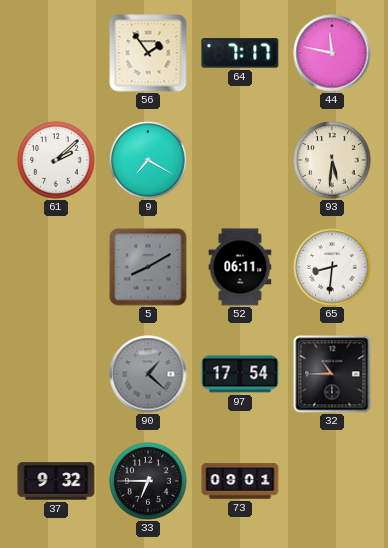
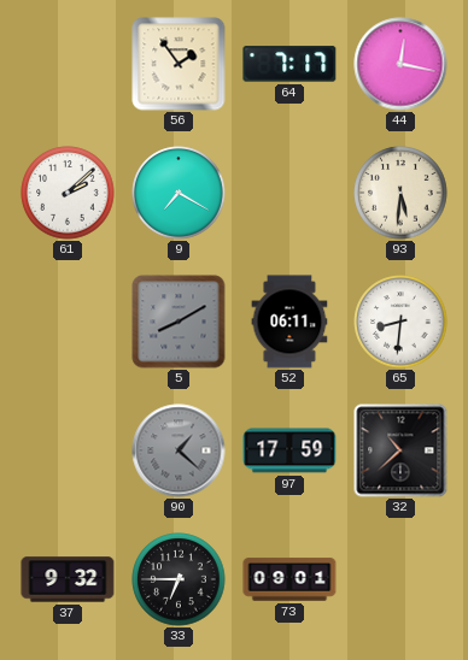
44: 11:47 -> 12:17 (400, 64)
97: 17:54 -> 17:59 (289, 450)
32: 10:45 -> 10:38 (400, 450)
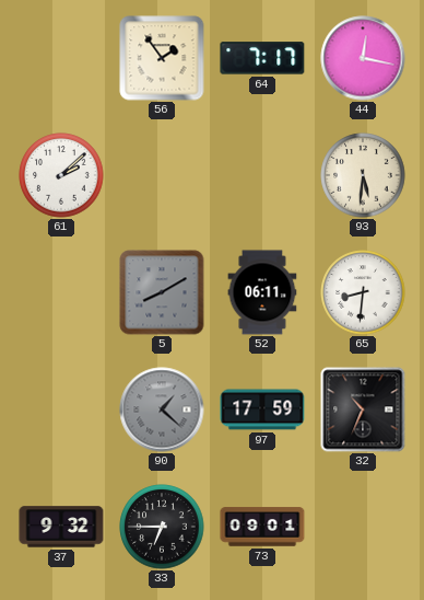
9: 7:20 -> none (179, 193)
32: 10:38 -> 10:34 (363, 409)
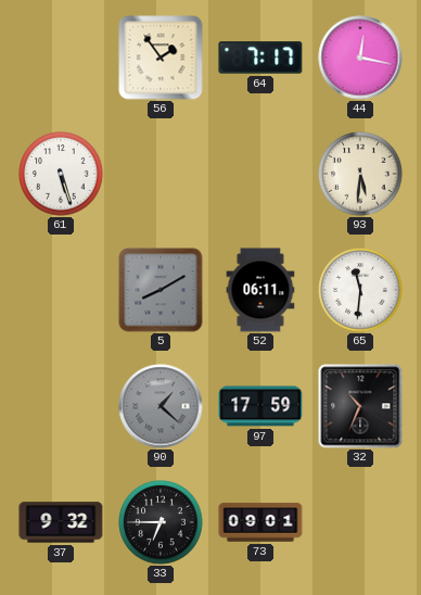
61: 2:08 -> 5:27 (61, 174)
65: 8:31 -> 11:31 (360, 290)
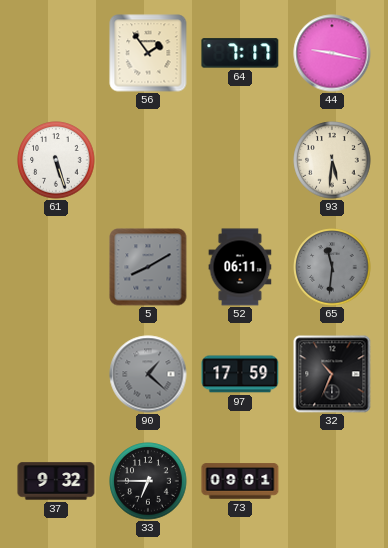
44: 12:17 -> 9:17 (332, 53)
65 dial: white -> grey (332, 267)
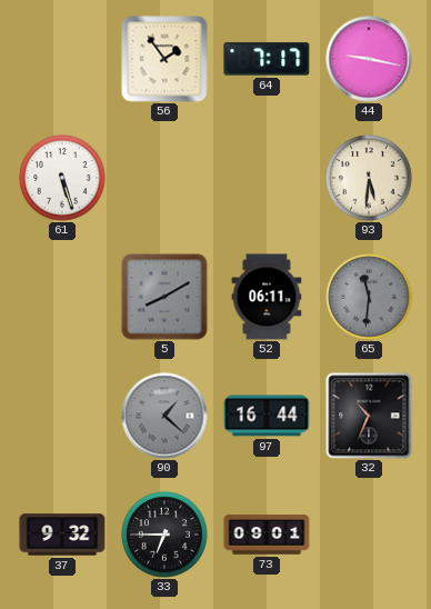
97: 17:59 -> 16:44 (267, 416)
